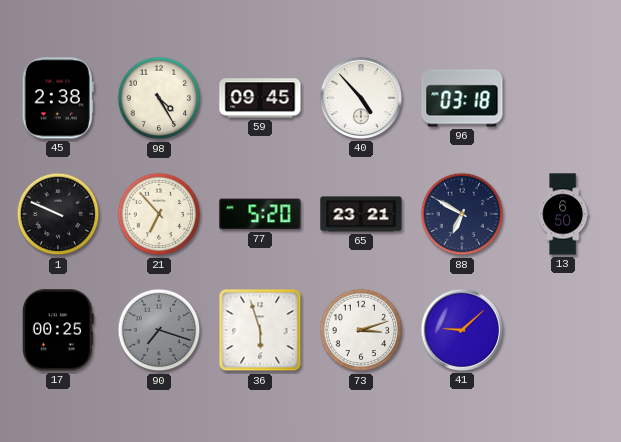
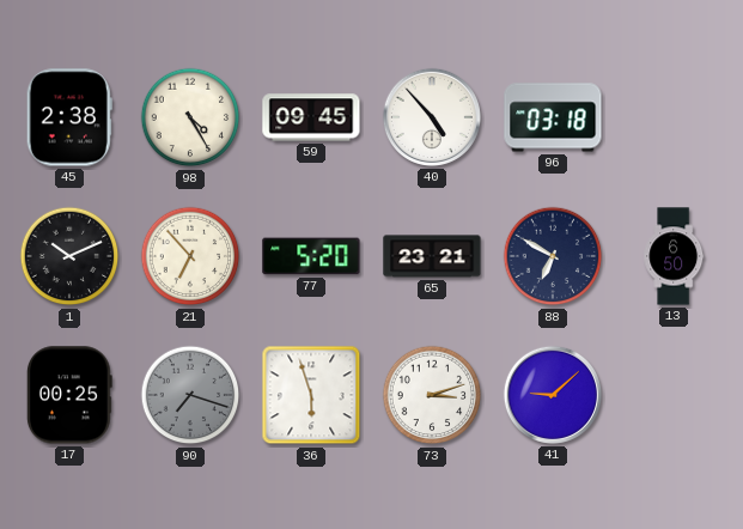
1: 9:49 -> 10:11 (69, 256)
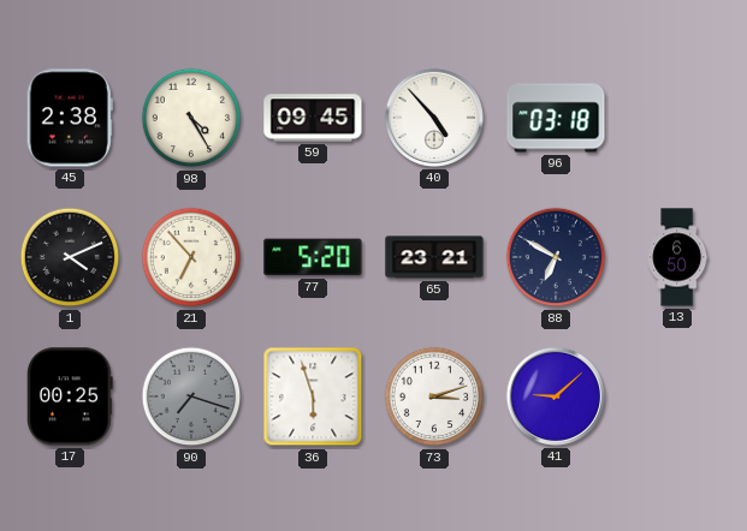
1: 10:11 -> 4:11 (70, 257)
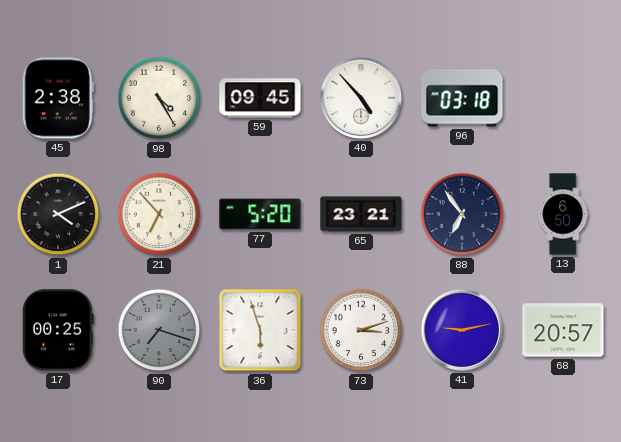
88: 6:50 -> 6:54 (462, 214)
41: 9:08 -> 9:13 (462, 330)
68: none -> 20:57 (563, 330)
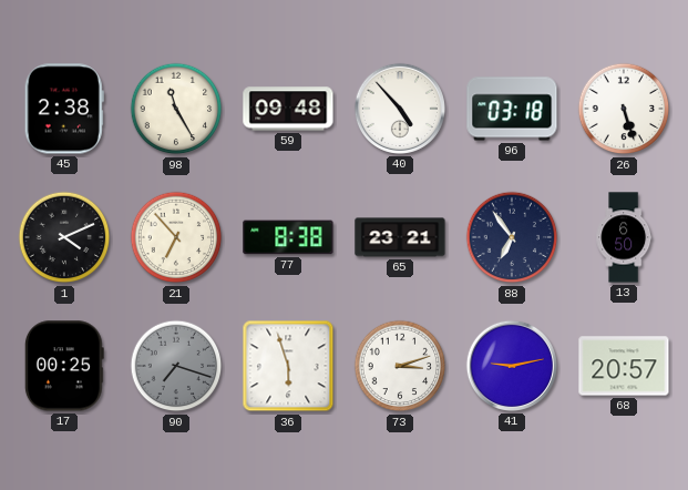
98: 4:25 -> 11:25 (176, 109)
59: 09:45 -> 09:48 (288, 109)
26: none -> 5:27 (624, 109)
77: 5:20 -> 8:38 (288, 237)
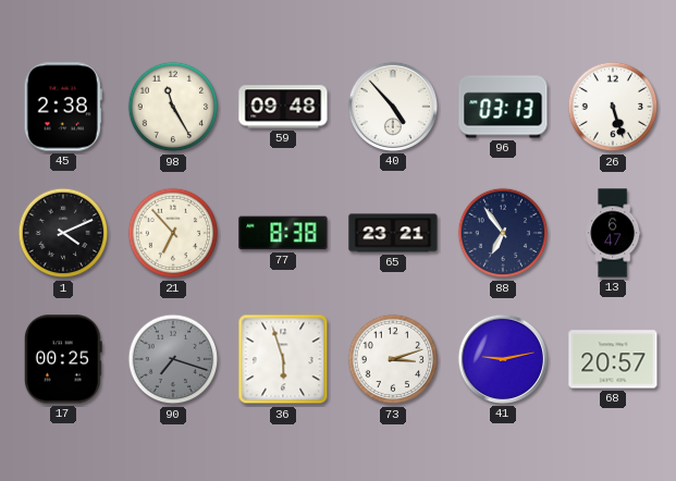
96: 03:18 -> 03:13 (503, 107)
13: 6:50 -> 6:47 (613, 233)
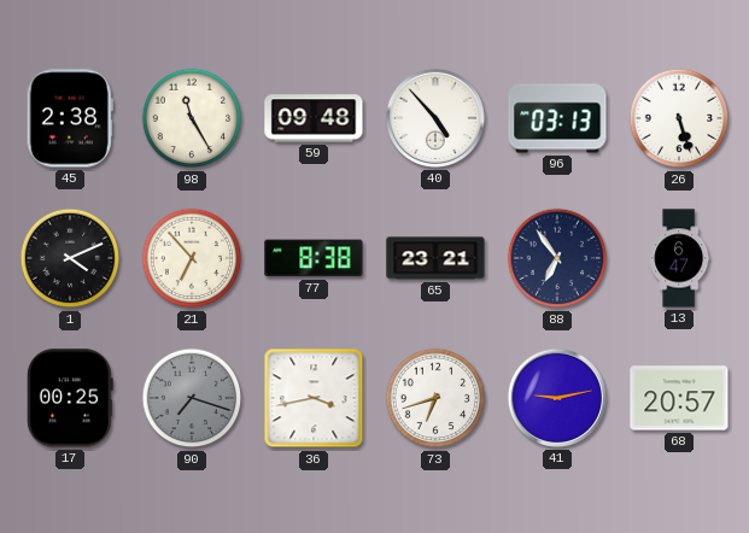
36: 5:57 -> 3:43 (314, 398)
73: 3:12 -> 6:42 (435, 398)
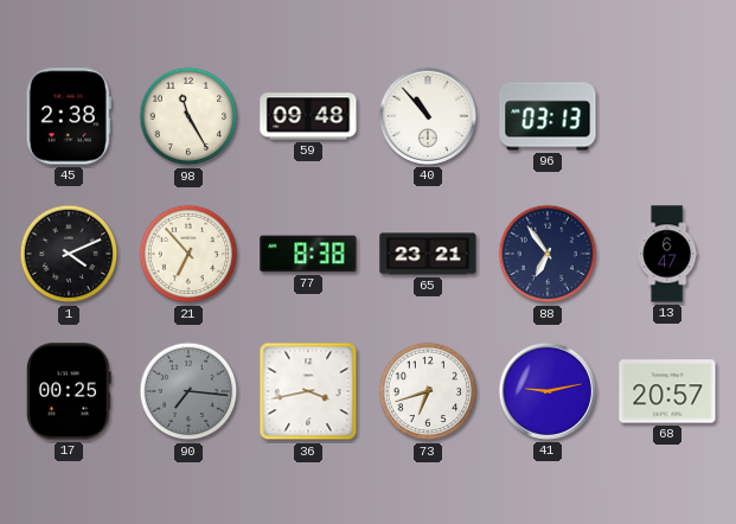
40: 4:53 -> 10:53 (428, 116)
26: 5:27 -> none (679, 118)
90: 7:18 -> 7:16 (188, 391)
